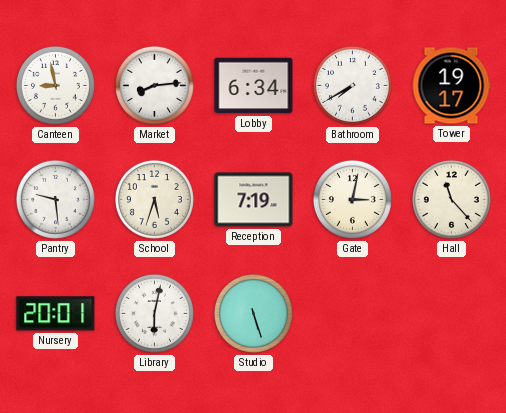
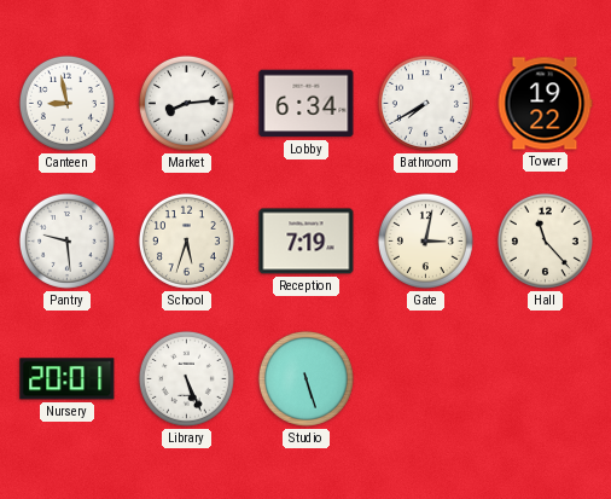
Tower: 19:17 -> 19:22 (545, 104)
Library: 6:02 -> 5:26 (186, 378)
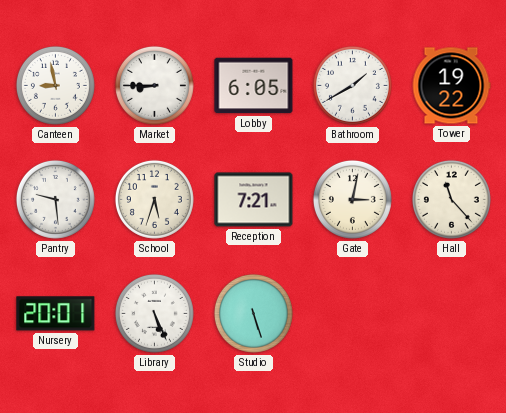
Market: 8:14 -> 8:45 (154, 85)
Lobby: 6:34 -> 6:05 (254, 86)
Bathroom: 7:40 -> 1:40 (352, 85)
Reception: 7:19 -> 7:21 (254, 200)
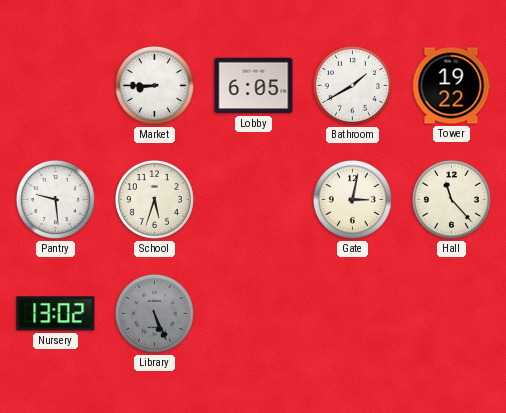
Canteen: 8:58 -> none (55, 85)
Reception: 7:21 -> none (254, 200)
Nursery: 20:01 -> 13:02 (56, 314)
Library dial: white -> grey (154, 313)
Studio: 5:27 -> none (253, 313)
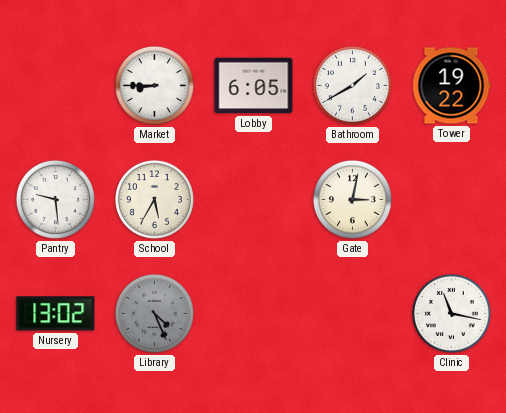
School: 5:33 -> 5:35 (154, 199)
Hall: 11:23 -> none (451, 199)
Library: 5:26 -> 4:26 (154, 313)
Clinic: none -> 11:17 (451, 313)
